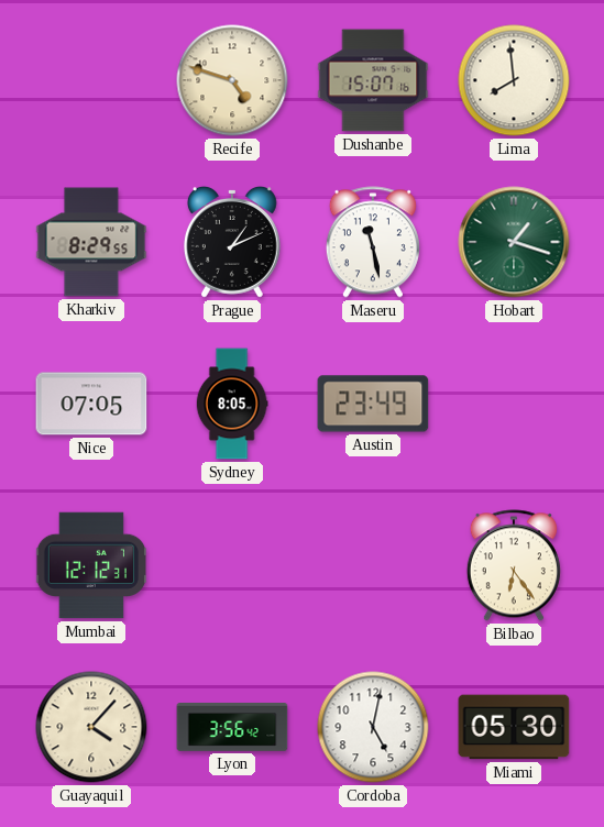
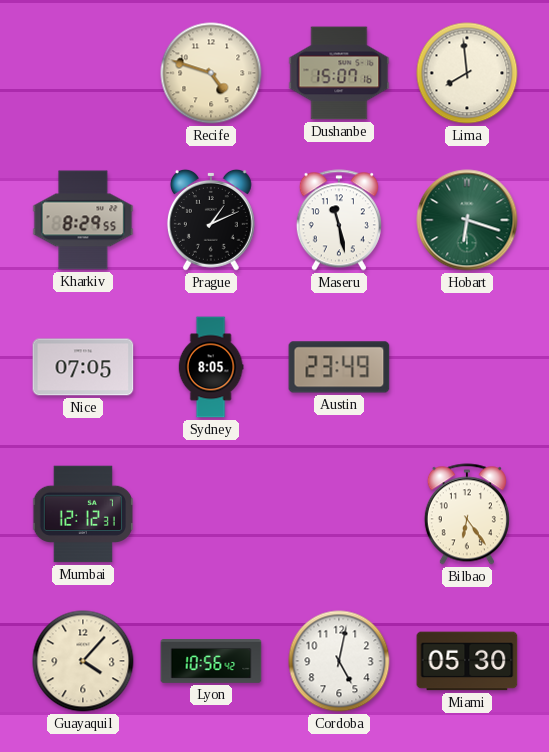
Hobart: 1:18 -> 6:18 (467, 220)
Lyon: 3:56 -> 10:56 (211, 662)
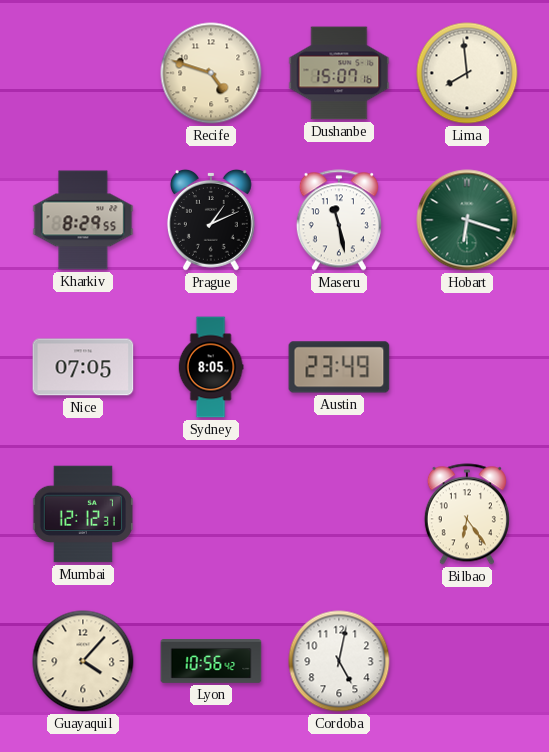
Miami: 05:30 -> none (467, 661)
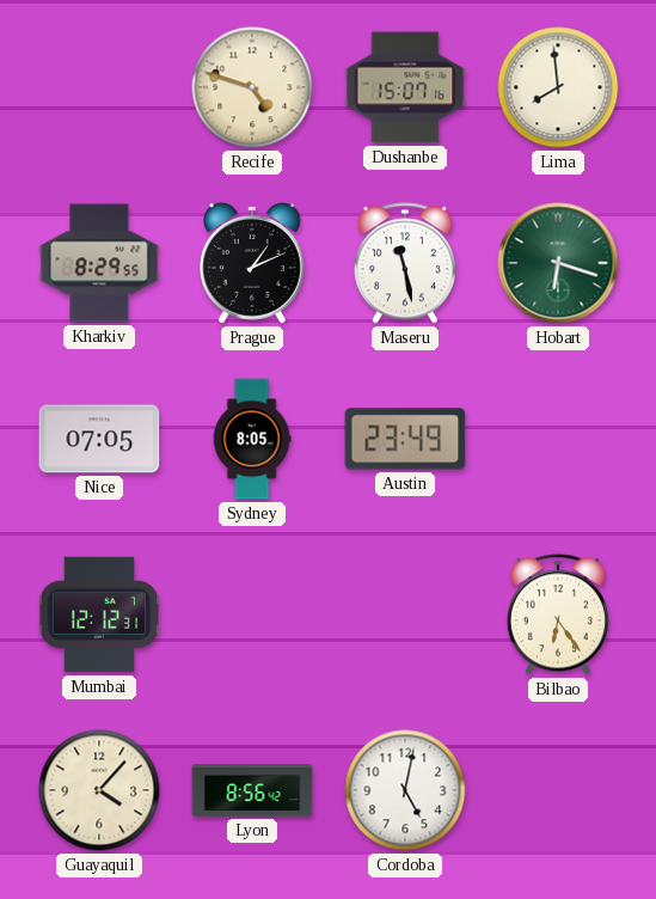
Lyon: 10:56 -> 8:56 (252, 791)
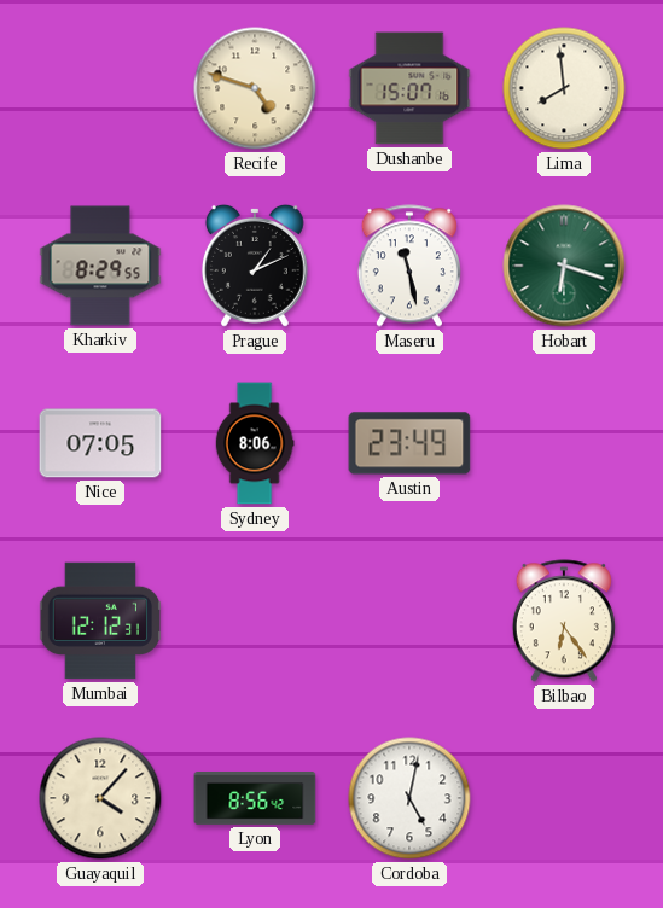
Sydney: 8:05 -> 8:06 (255, 443)
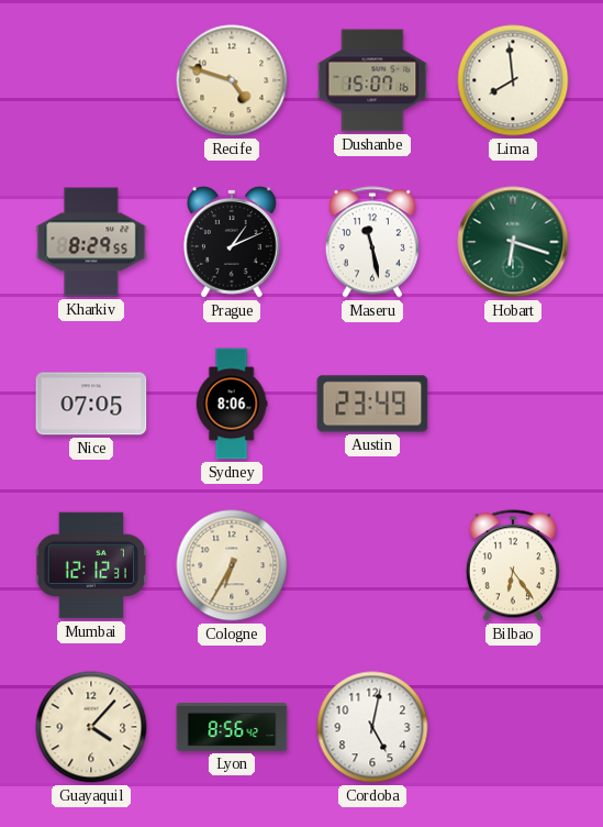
Cologne: none -> 6:35 (232, 565)
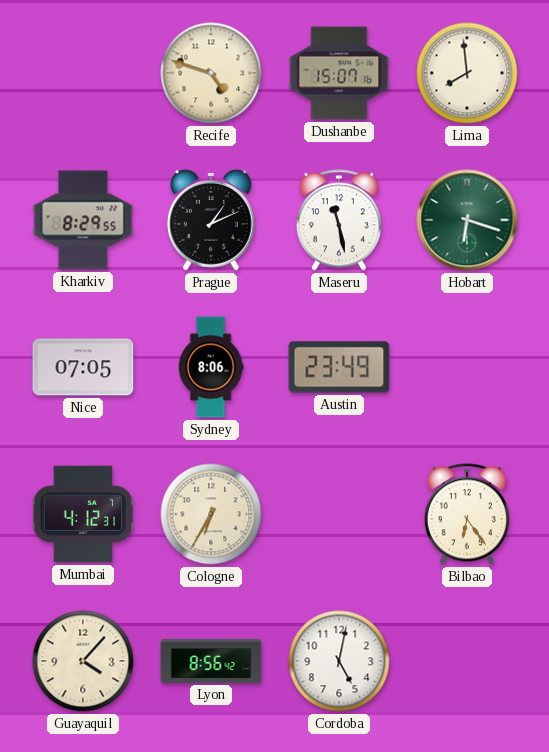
Mumbai: 12:12 -> 4:12 (82, 514)
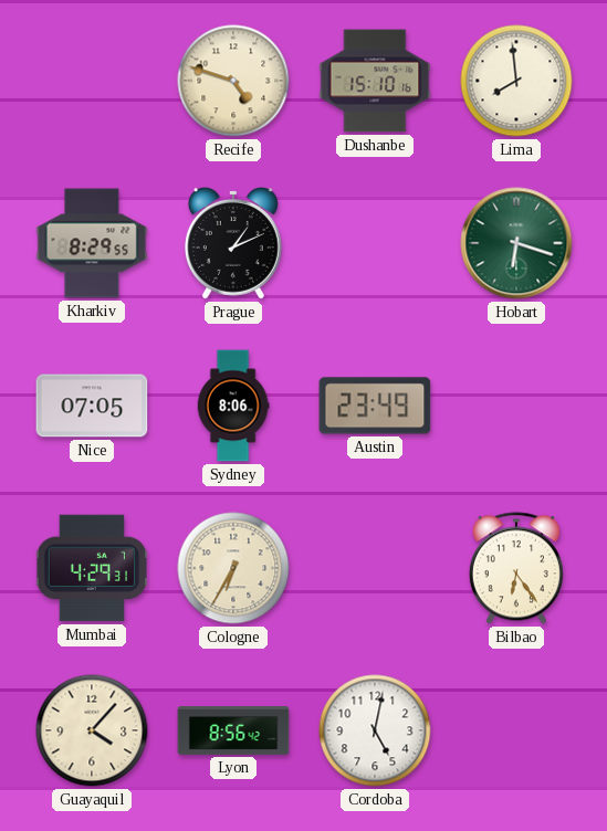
Dushanbe: 15:07 -> 15:10 (375, 81)
Maseru: 11:28 -> none (339, 220)
Mumbai: 4:12 -> 4:29 (91, 568)
